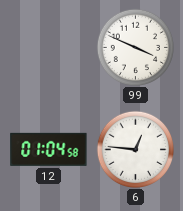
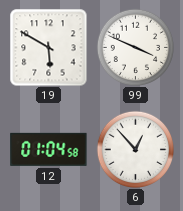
19: none -> 5:50 (48, 47)
6: 12:46 -> 12:53 (135, 149)
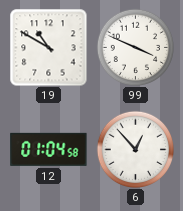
19: 5:50 -> 10:50 (48, 47)
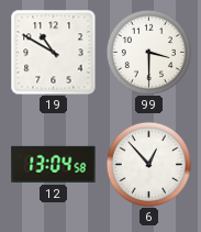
99: 3:49 -> 3:30 (148, 52)
12: 01:04 -> 13:04 (54, 164)
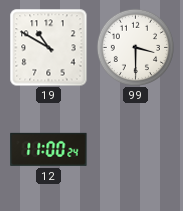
12: 13:04 -> 11:00 (49, 149)
6: 12:53 -> none (148, 164)
